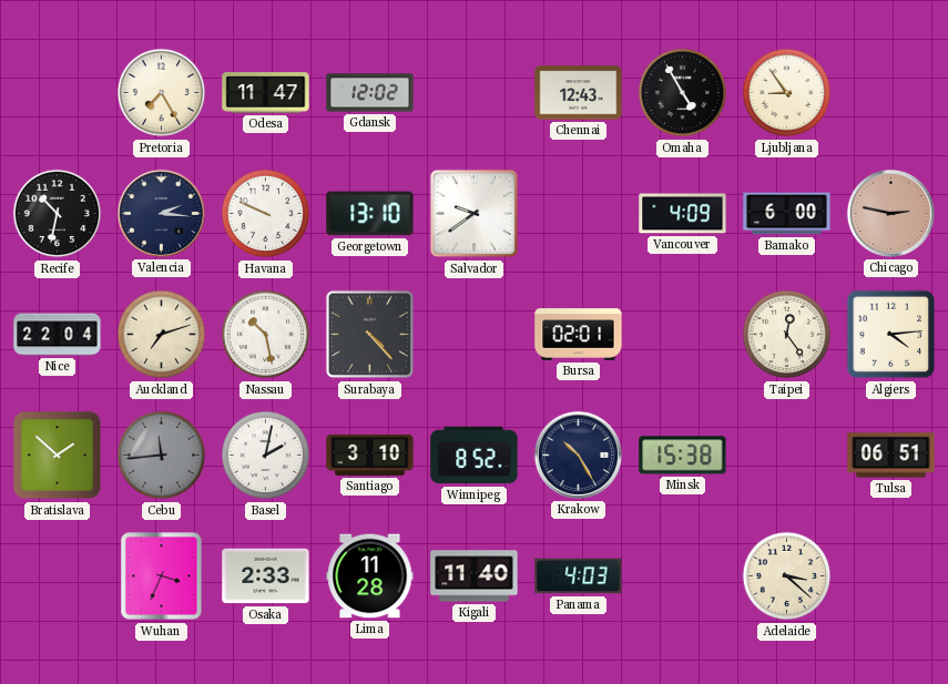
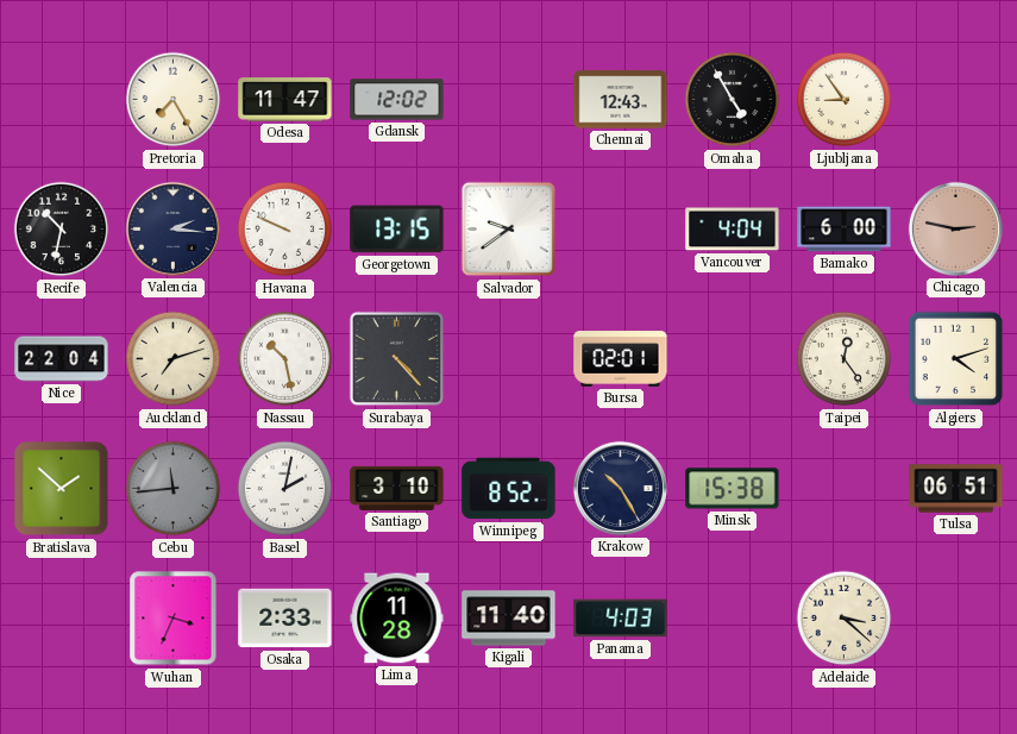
Georgetown: 13:10 -> 13:15 (397, 230)
Vancouver: 4:09 -> 4:04 (733, 230)
Algiers: 4:14 -> 4:12 (956, 359)
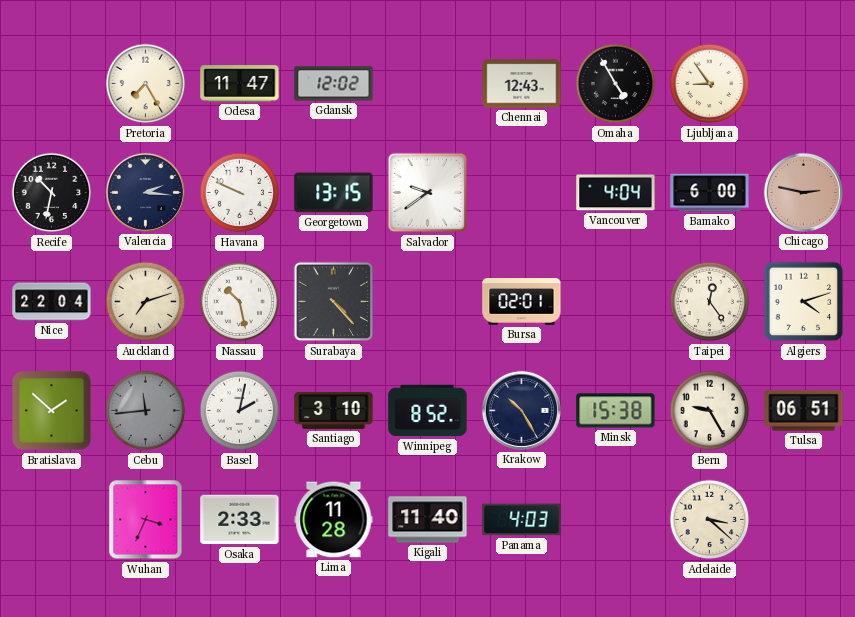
Bern: none -> 9:25 (710, 411)
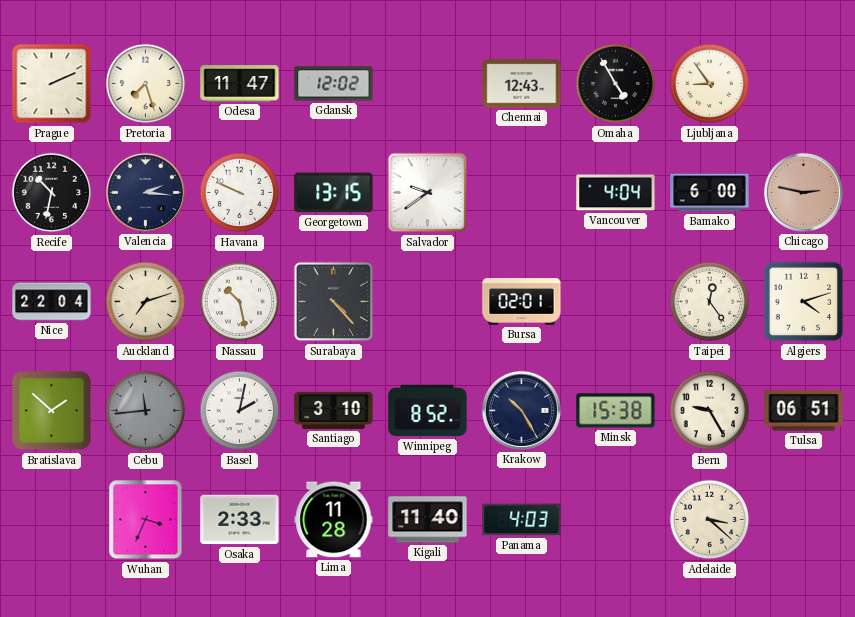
Prague: none -> 2:11 (52, 84)
Pretoria: 7:25 -> 7:27 (146, 84)
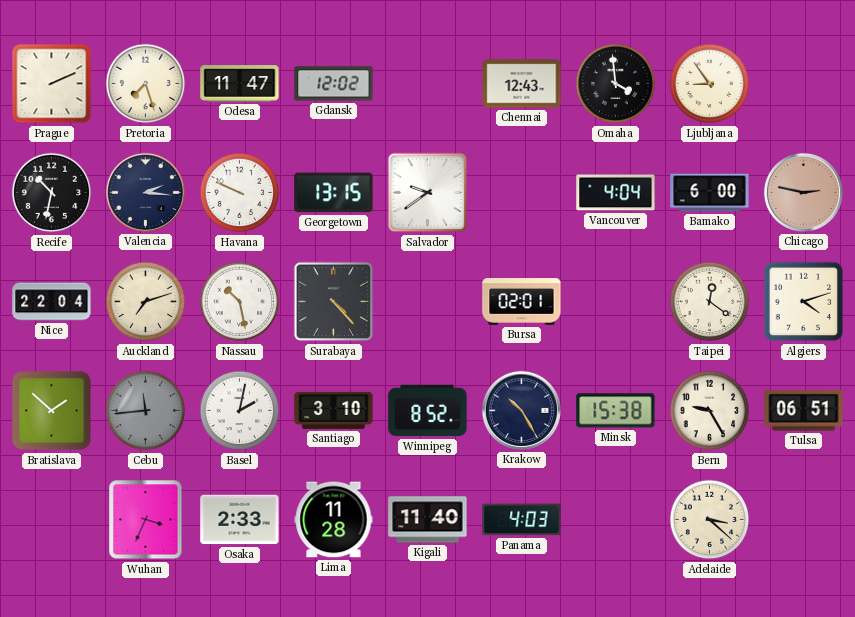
Omaha: 4:55 -> 3:59 (616, 84)
Taipei: 12:24 -> 12:21 (710, 302)
